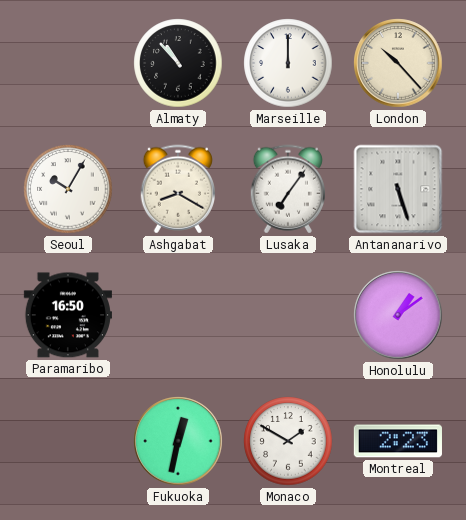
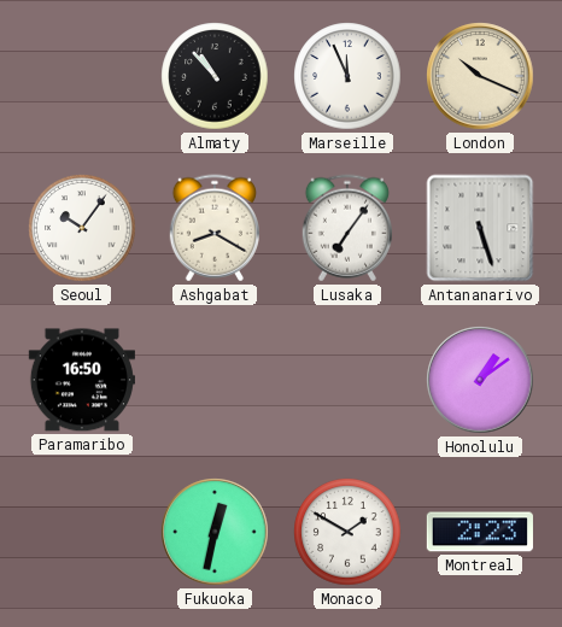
Marseille: 12:00 -> 11:56 (347, 76)
London: 10:23 -> 10:19 (480, 76)
Seoul: 10:05 -> 10:06 (82, 228)
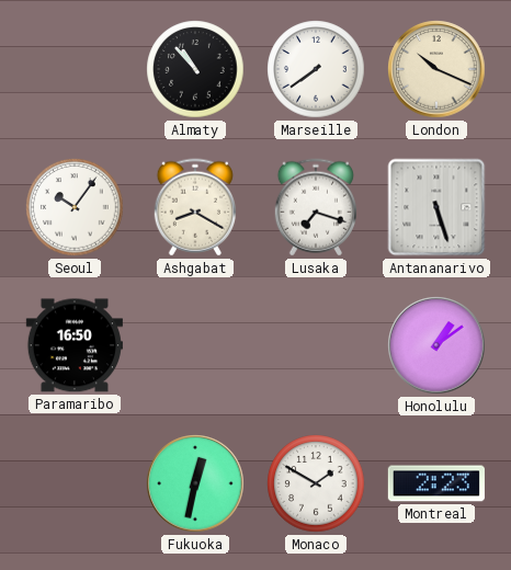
Marseille: 11:56 -> 7:39 (316, 69)
Lusaka: 7:06 -> 7:18 (315, 207)
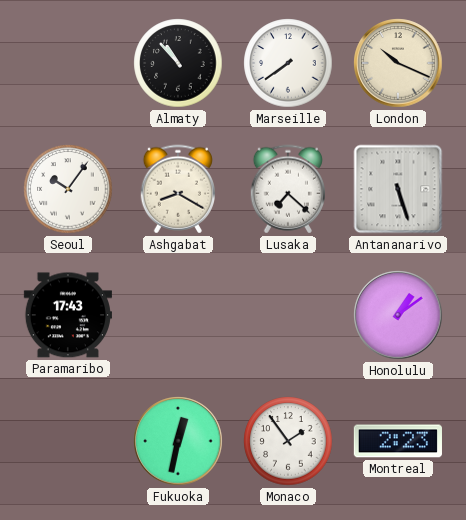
Lusaka: 7:18 -> 7:22 (287, 189)
Paramaribo: 16:50 -> 17:43 (67, 315)
Monaco: 1:50 -> 1:54 (288, 441)
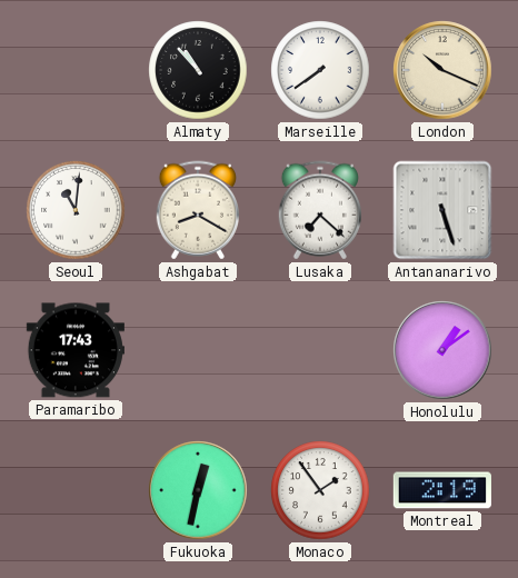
Seoul: 10:06 -> 11:01 (76, 210)
Montreal: 2:23 -> 2:19 (441, 490)
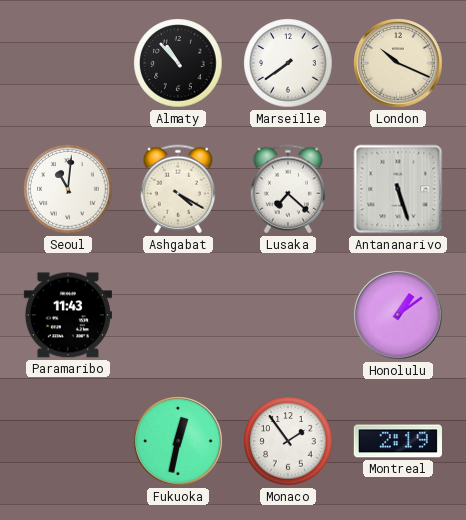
Ashgabat: 8:20 -> 4:20 (177, 189)
Paramaribo: 17:43 -> 11:43 (67, 315)
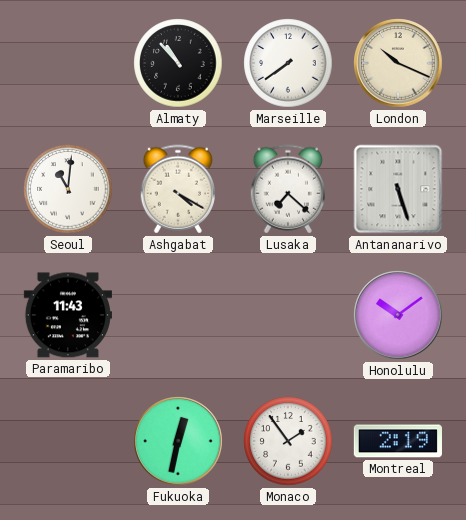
Honolulu: 1:09 -> 10:09 (398, 315)
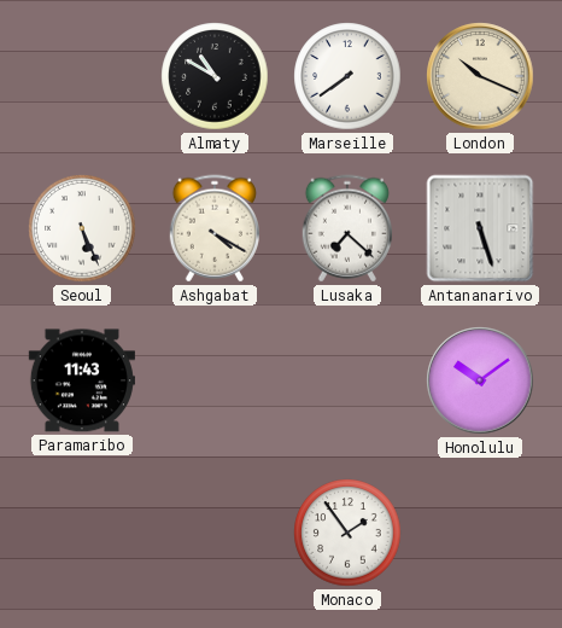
Almaty: 10:53 -> 10:50 (215, 76)
Seoul: 11:01 -> 5:26 (82, 228)
Fukuoka: 12:32 -> none (178, 441)
Montreal: 2:19 -> none (397, 441)
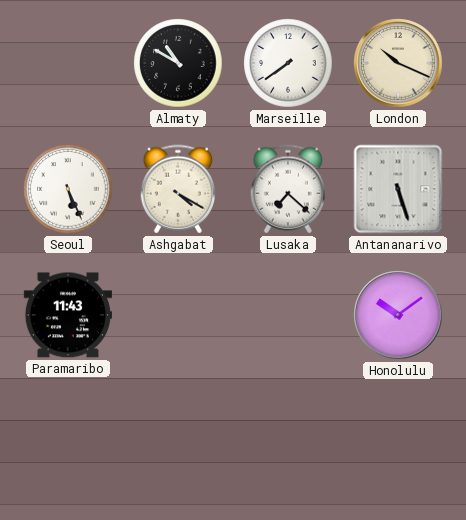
Monaco: 1:54 -> none (347, 533)
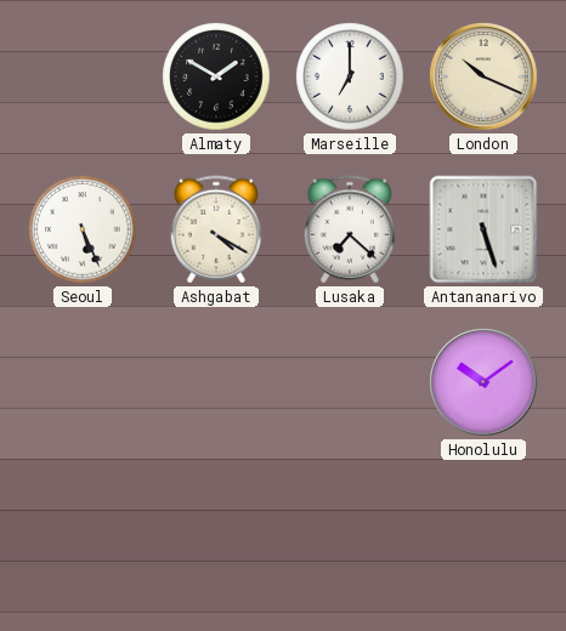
Almaty: 10:50 -> 1:50 (216, 76)
Marseille: 7:39 -> 7:00 (350, 76)
Paramaribo: 11:43 -> none (67, 315)
